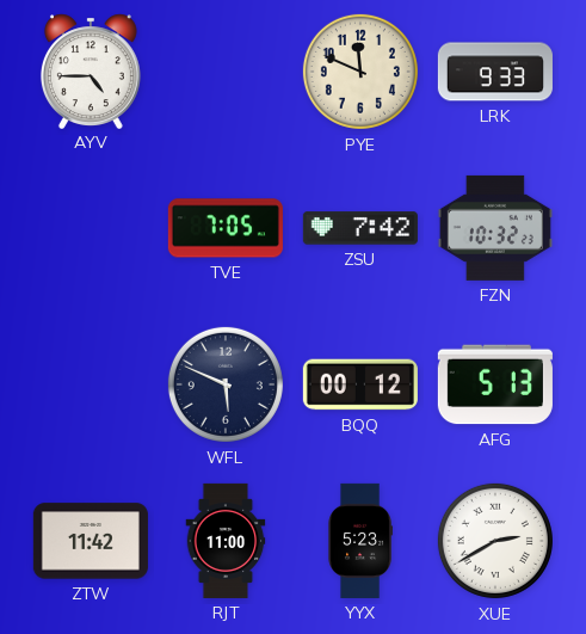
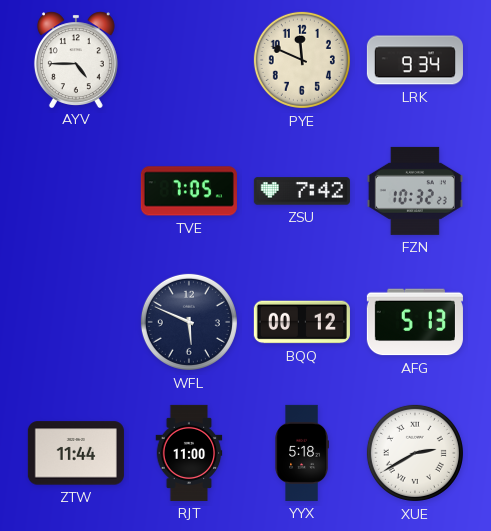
LRK: 9:33 -> 9:34 (415, 60)
ZTW: 11:42 -> 11:44 (76, 453)
YYX: 5:23 -> 5:18 (301, 453)
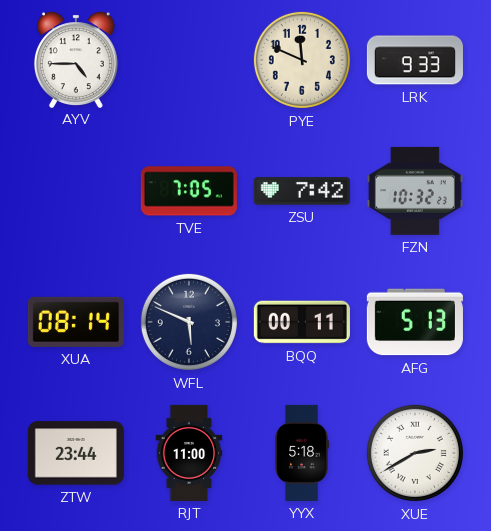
LRK: 9:34 -> 9:33 (415, 60)
XUA: none -> 08:14 (76, 322)
BQQ: 00:12 -> 00:11 (302, 322)
ZTW: 11:44 -> 23:44 (76, 453)
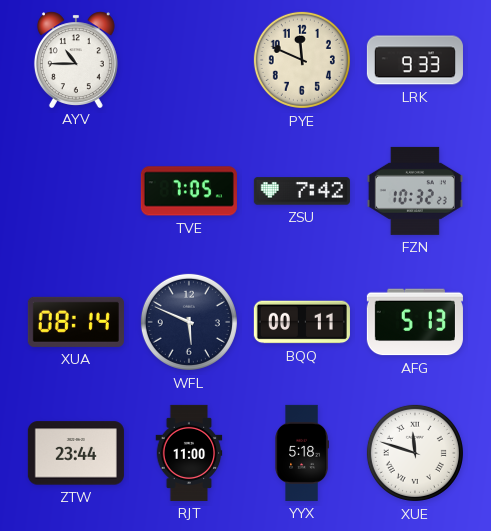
AYV: 4:45 -> 10:45 (76, 59)
XUE: 2:40 -> 11:48 (415, 453)
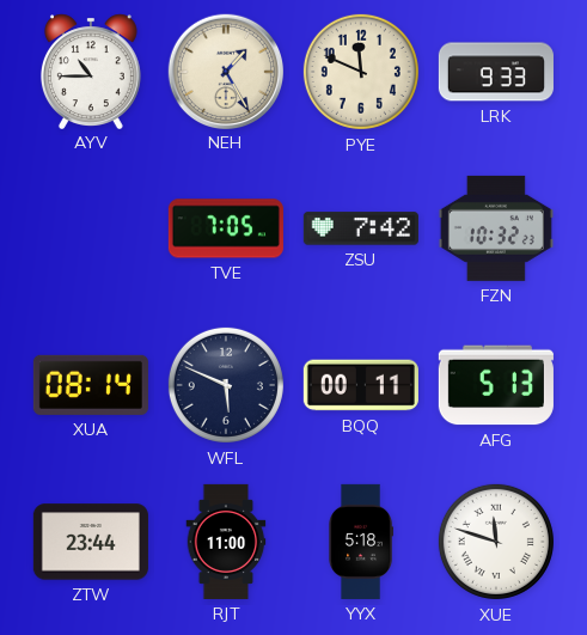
NEH: none -> 1:25 (225, 71)
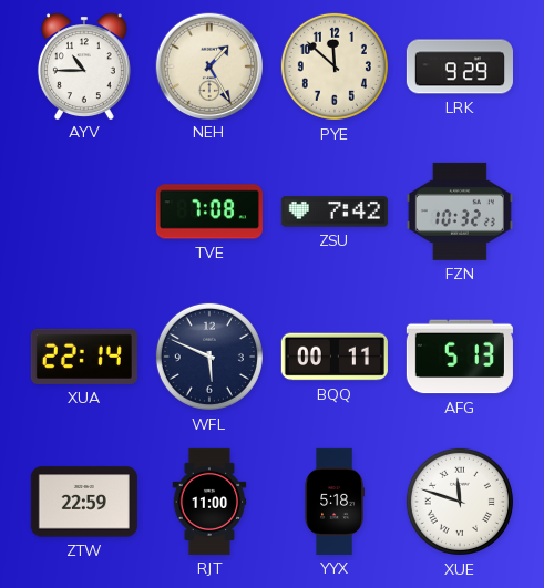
PYE: 11:49 -> 11:52 (335, 66)
LRK: 9:33 -> 9:29 (460, 66)
TVE: 7:05 -> 7:08 (209, 212)
XUA: 08:14 -> 22:14 (84, 357)
ZTW: 23:44 -> 22:59 (84, 502)
